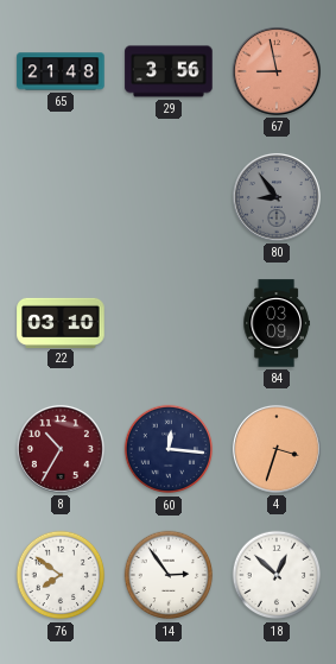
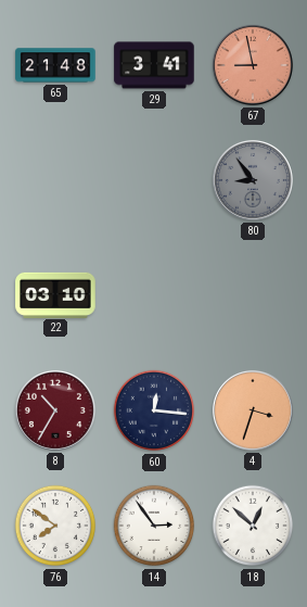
29: 3:56 -> 3:41 (154, 65)
84: 03:09 -> none (277, 323)
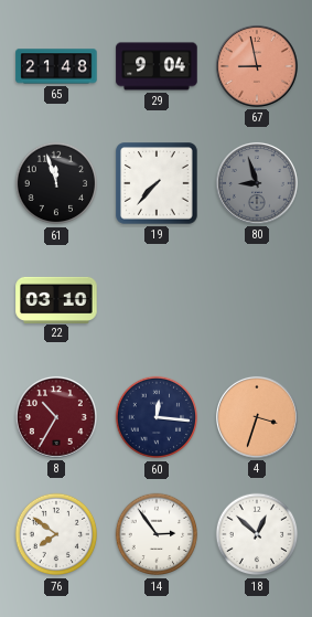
29: 3:41 -> 9:04 (157, 66)
61: none -> 11:57 (56, 183)
19: none -> 7:37 (157, 183)
80: 8:54 -> 8:57 (257, 183)
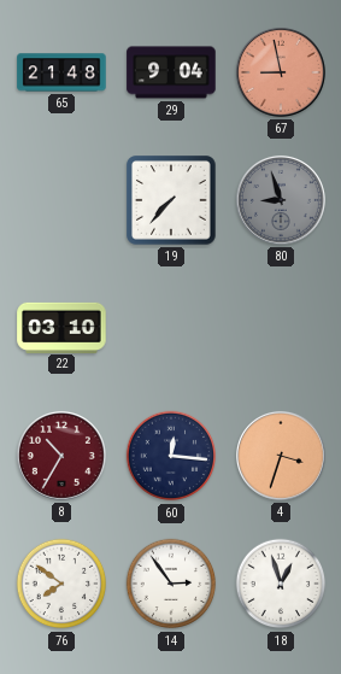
61: 11:57 -> none (56, 183)
18: 12:52 -> 12:57 (281, 584)
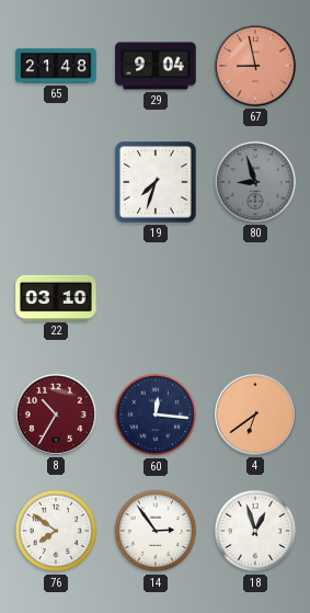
19: 7:37 -> 7:33 (156, 182)
4: 3:33 -> 6:39 (255, 415)
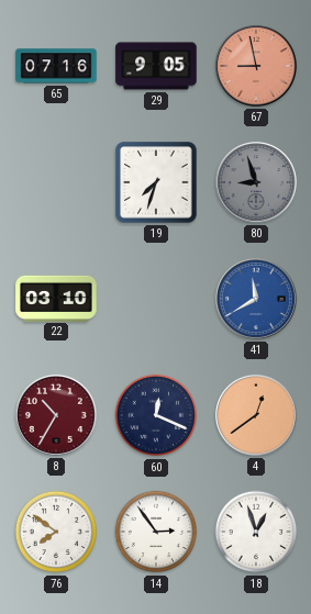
65: 21:48 -> 07:16 (56, 66)
29: 9:04 -> 9:05 (156, 66)
41: none -> 11:40 (256, 299)
60: 12:16 -> 12:19 (156, 415)
4: 6:39 -> 12:39 (256, 415)
